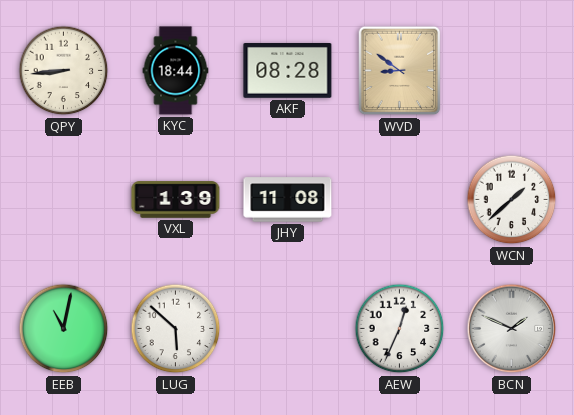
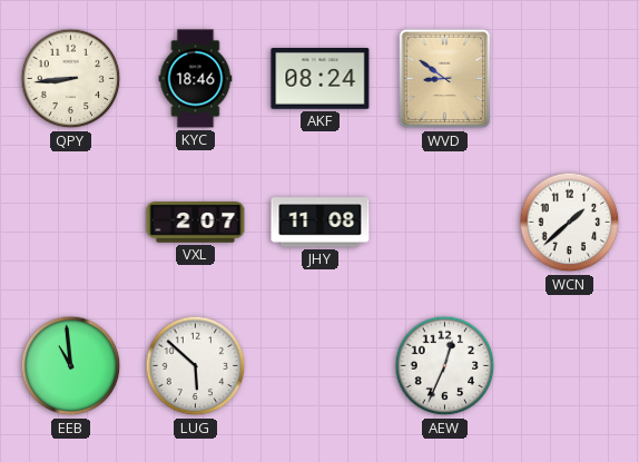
KYC: 18:44 -> 18:46 (196, 79)
AKF: 08:28 -> 08:24 (321, 79)
VXL: 1:39 -> 2:07 (196, 223)
EEB: 11:02 -> 10:59 (71, 366)
BCN: 1:49 -> none (512, 329)
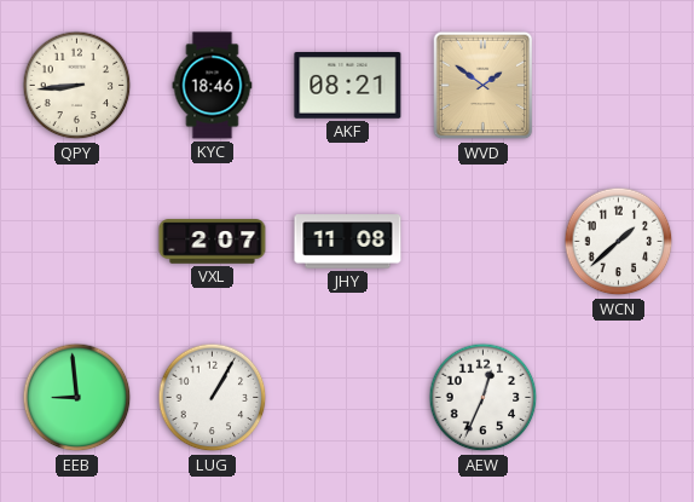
AKF: 08:24 -> 08:21 (348, 86)
WVD: 8:51 -> 1:51 (484, 86)
EEB: 10:59 -> 8:59 (77, 398)
LUG: 5:52 -> 1:05 (213, 398)
